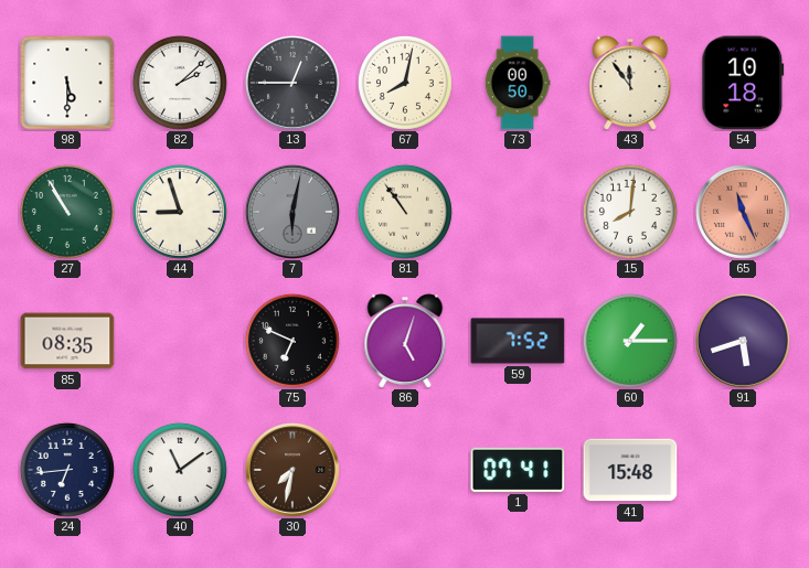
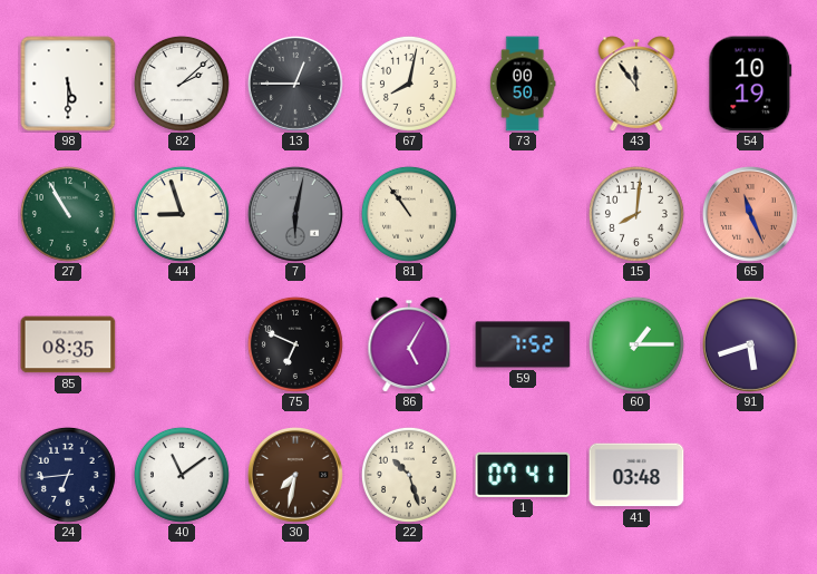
54: 10:18 -> 10:19 (750, 84)
86: 5:03 -> 5:05 (409, 344)
22: none -> 10:27 (409, 475)
41: 15:48 -> 03:48 (636, 475)
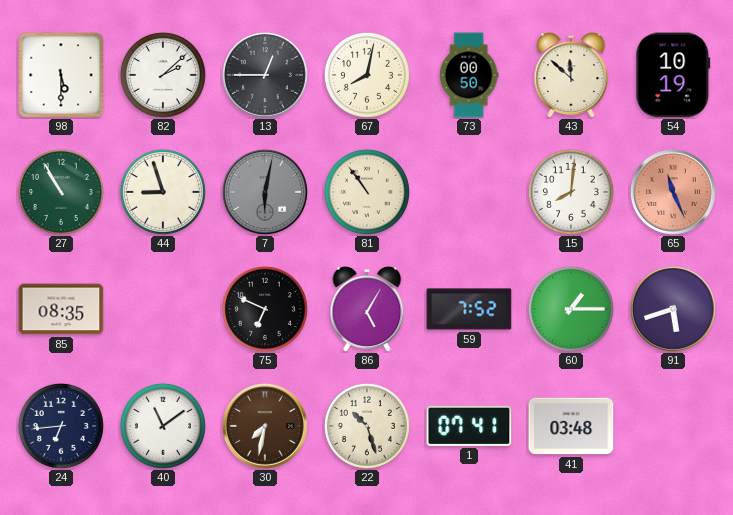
43: 11:54 -> 11:52 (571, 75)
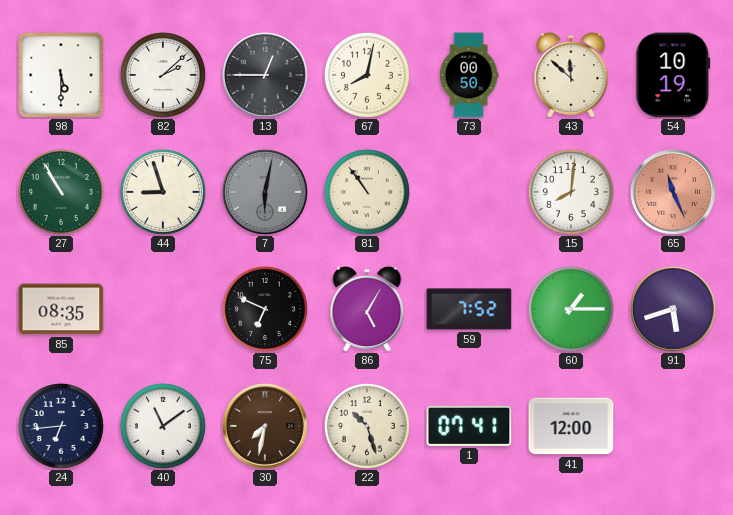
41: 03:48 -> 12:00 (571, 426)
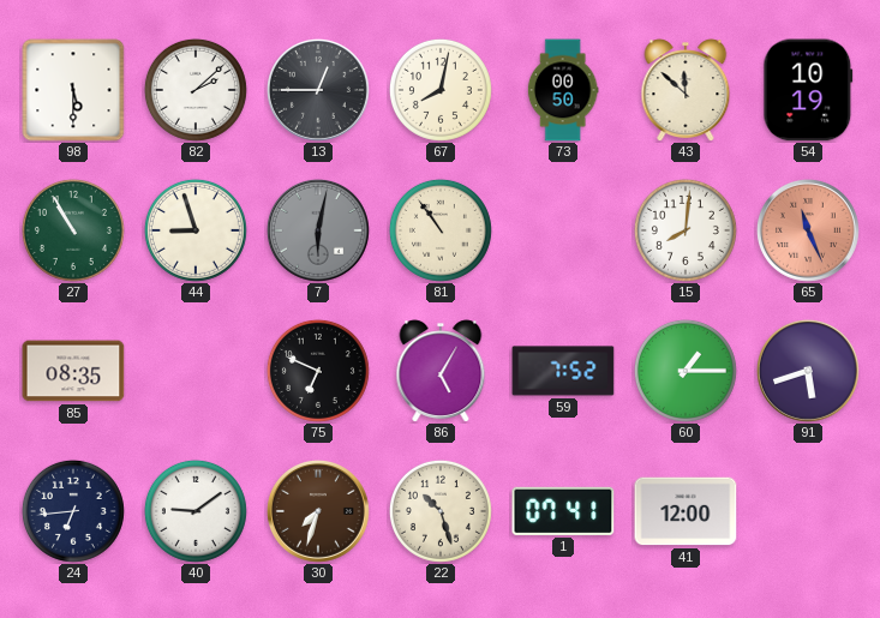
40: 11:09 -> 9:09 (196, 511)
30: 7:32 -> 7:33 (318, 511)
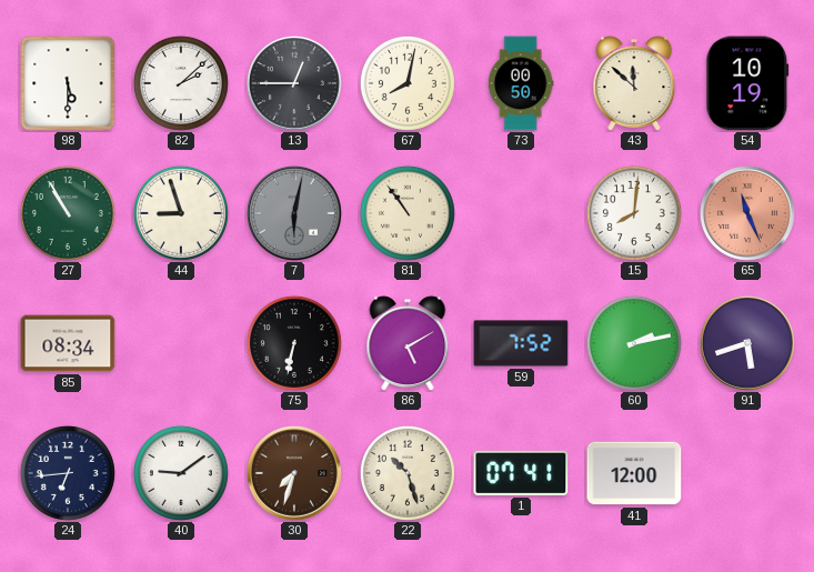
85: 08:35 -> 08:34 (68, 343)
75: 6:49 -> 6:32 (294, 343)
86: 5:05 -> 5:10 (408, 343)
60: 1:15 -> 2:13 (634, 343)
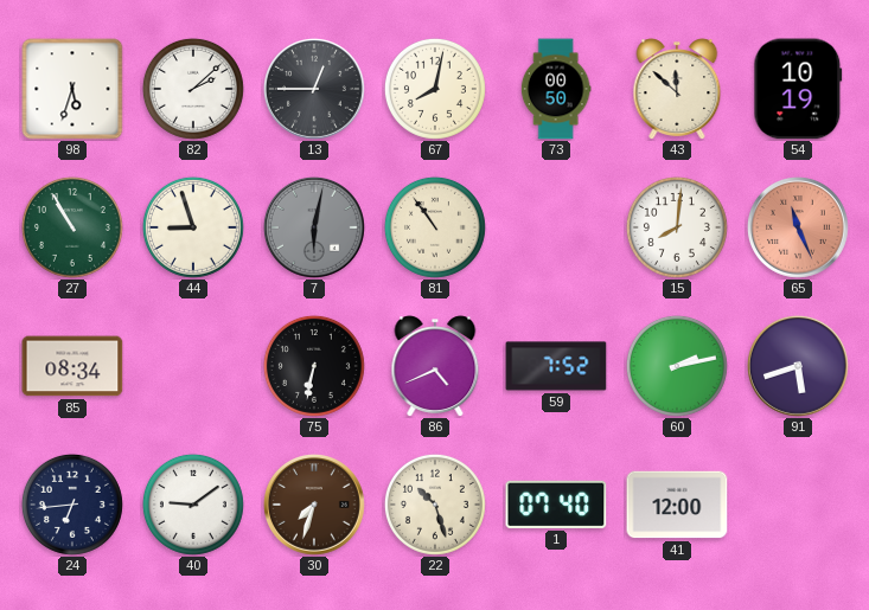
98: 5:30 -> 5:33 (72, 89)
86: 5:10 -> 4:41 (435, 366)
1: 07:41 -> 07:40 (556, 505)
